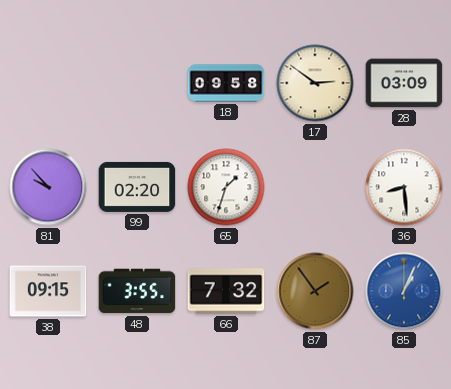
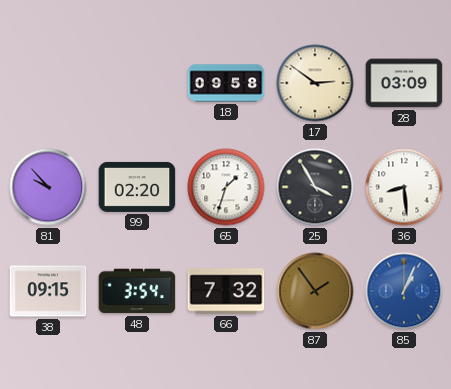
25: none -> 3:55 (315, 187)
48: 3:55 -> 3:54 (137, 291)
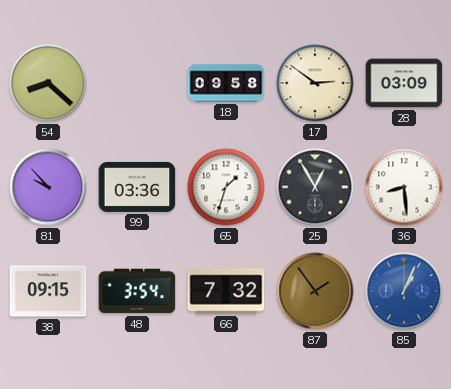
54: none -> 8:22 (48, 83)
99: 02:20 -> 03:36 (137, 187)
25: 3:55 -> 12:55 (315, 187)
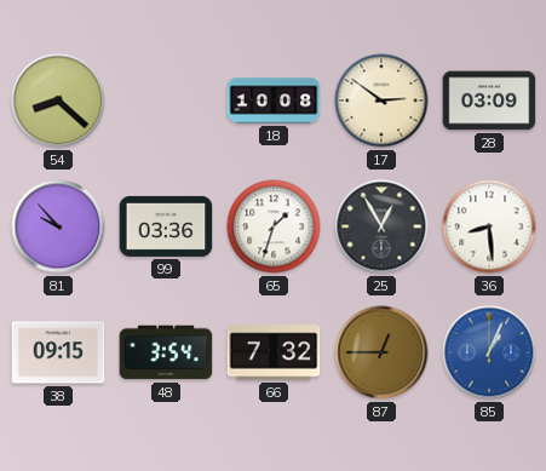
18: 09:58 -> 10:08 (274, 100)
87: 1:54 -> 12:45 (381, 352)
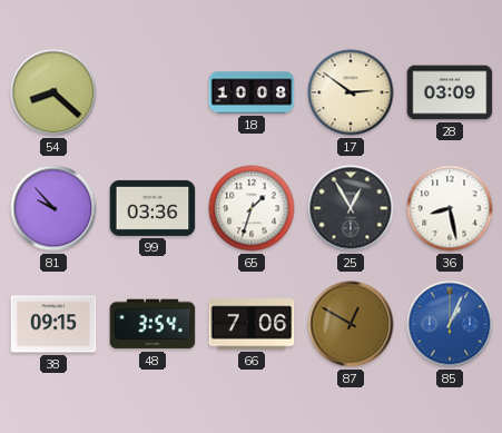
36: 8:29 -> 8:28 (450, 208)
66: 7:32 -> 7:06 (252, 324)
87: 12:45 -> 12:50 (351, 324)
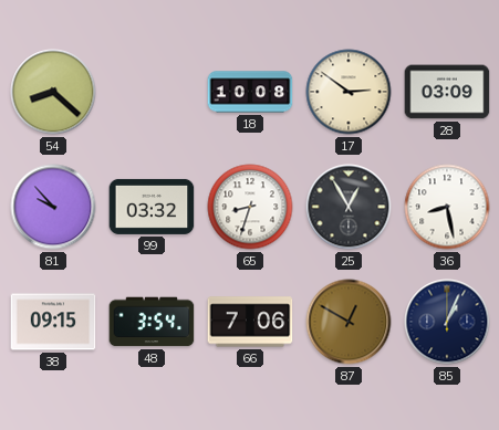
99: 03:36 -> 03:32 (152, 207)
65: 1:33 -> 8:33 (250, 207)
85 dial: blue -> navy (447, 322)
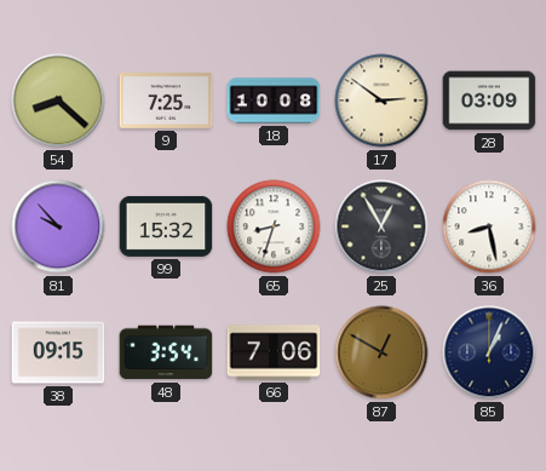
9: none -> 7:25 (166, 102)
99: 03:32 -> 15:32 (166, 226)
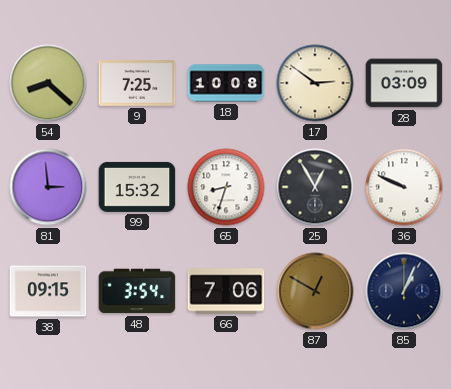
81: 9:53 -> 2:59 (48, 187)
36: 8:28 -> 9:49 (404, 187)
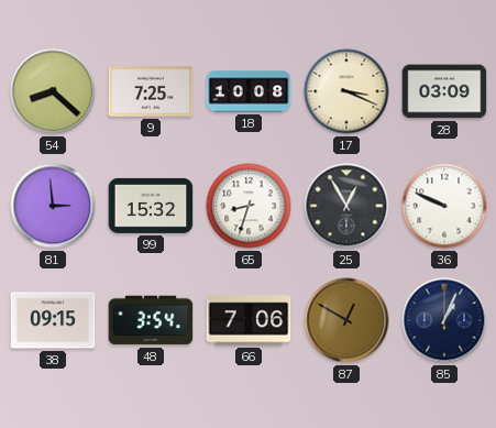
17: 2:51 -> 3:19 (346, 91)
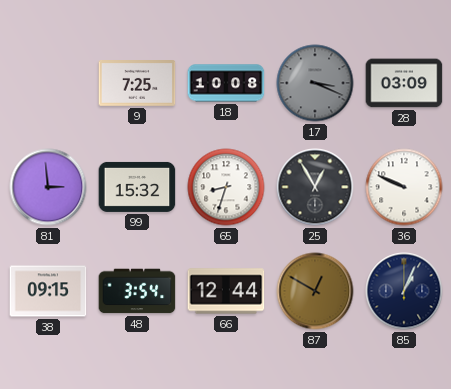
54: 8:22 -> none (53, 91)
17 dial: cream -> grey (315, 83)
66: 7:06 -> 12:44 (226, 291)
